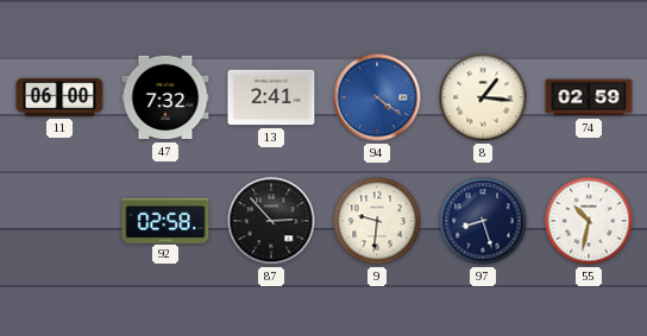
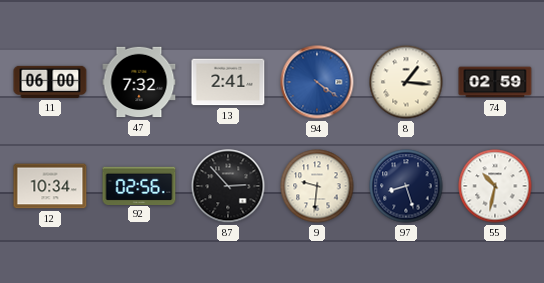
12: none -> 10:34 (50, 186)
92: 02:58 -> 02:56 (139, 185)
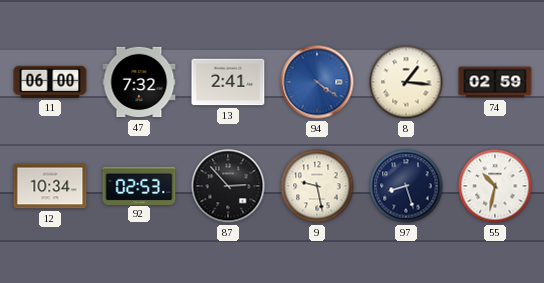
92: 02:56 -> 02:53 (139, 185)
9: 9:31 -> 9:28 (317, 186)
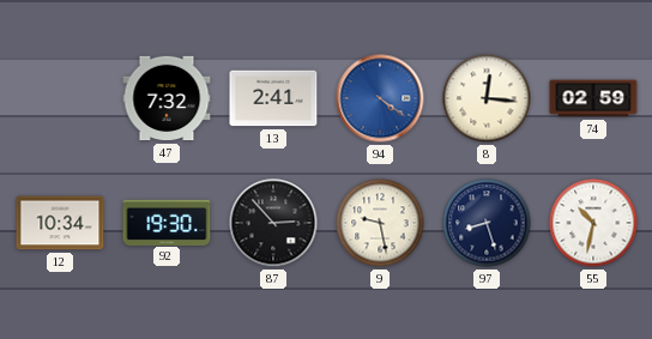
11: 06:00 -> none (50, 82)
8: 1:16 -> 12:16 (487, 98)
92: 02:53 -> 19:30 (167, 222)
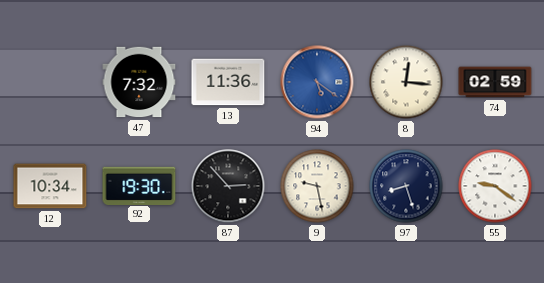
13: 2:41 -> 11:36 (228, 82)
94: 4:21 -> 5:21 (317, 82)
55: 10:32 -> 9:21 (495, 186)
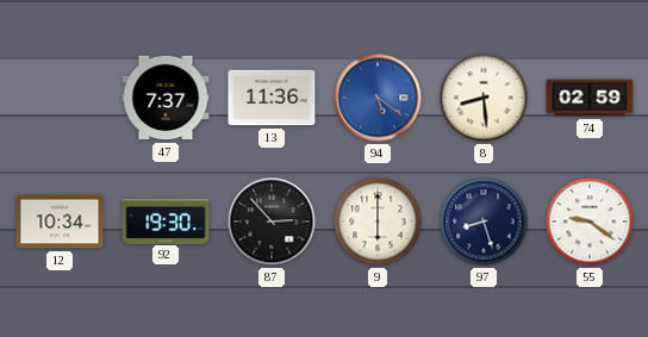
47: 7:32 -> 7:37 (166, 98)
8: 12:16 -> 8:29 (484, 98)
9: 9:28 -> 6:00 (378, 221)
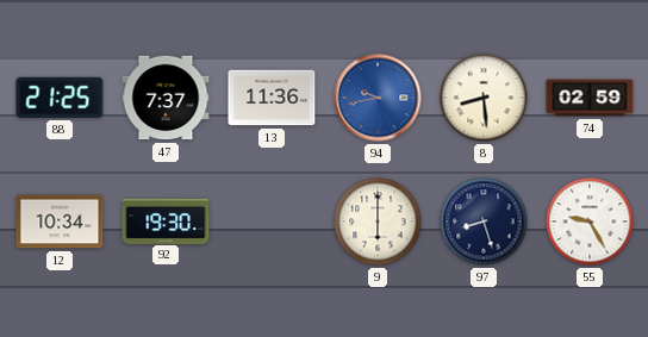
88: none -> 21:25 (60, 98)
94: 5:21 -> 9:43 (378, 98)
87: 2:53 -> none (272, 221)
55: 9:21 -> 9:25 (590, 221)
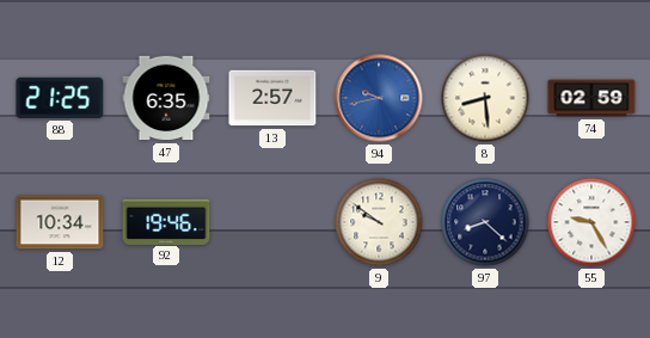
47: 7:37 -> 6:35 (166, 98)
13: 11:36 -> 2:57 (272, 98)
92: 19:30 -> 19:46 (166, 221)
9: 6:00 -> 9:51 (379, 222)
97: 8:27 -> 8:22 (485, 222)
